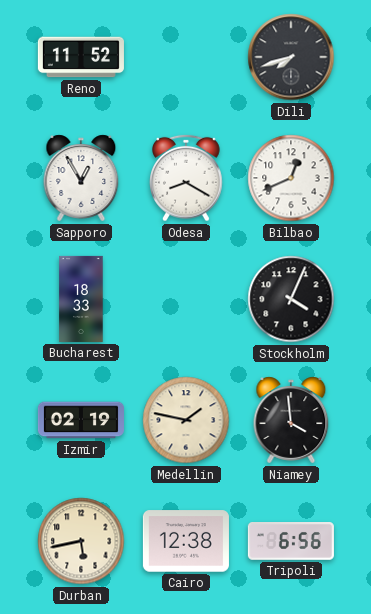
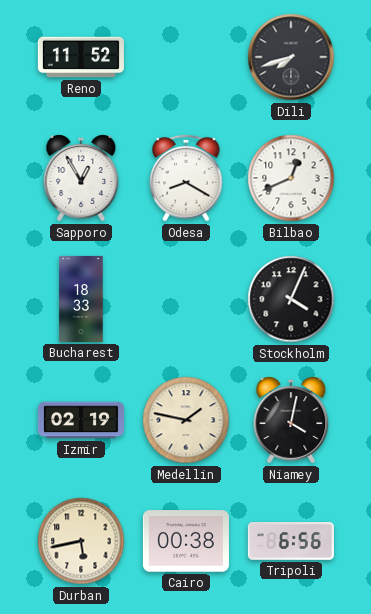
Niamey: 3:59 -> 4:02 (291, 420)
Cairo: 12:38 -> 00:38 (186, 541)
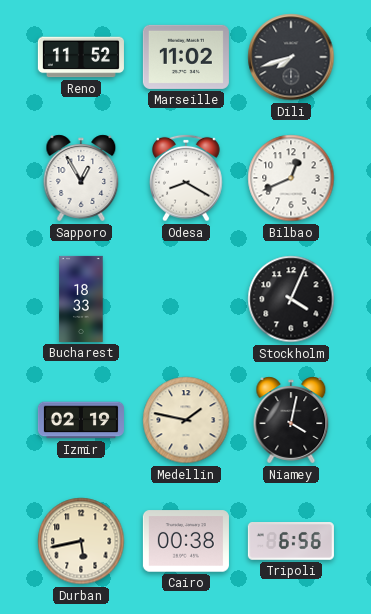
Marseille: none -> 11:02 (186, 57)
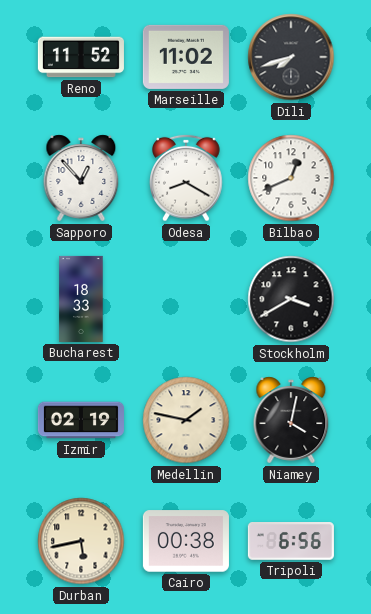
Sapporo: 12:55 -> 12:53 (81, 178)
Stockholm: 4:04 -> 3:40 (291, 299)
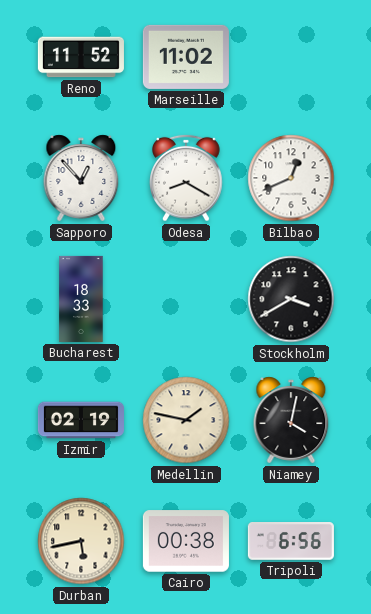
Dili: 7:42 -> none (291, 57)
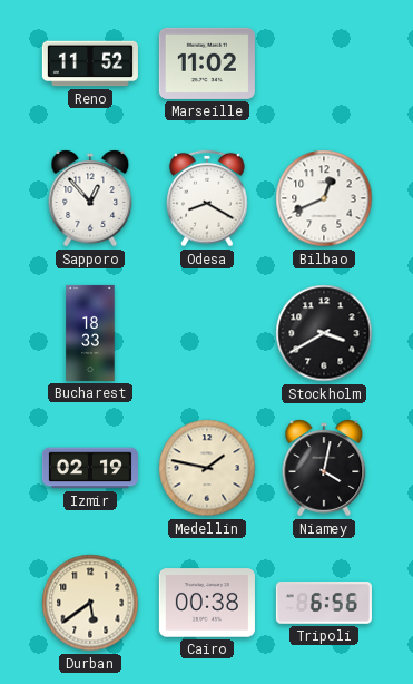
Durban: 5:43 -> 5:39 (90, 603)
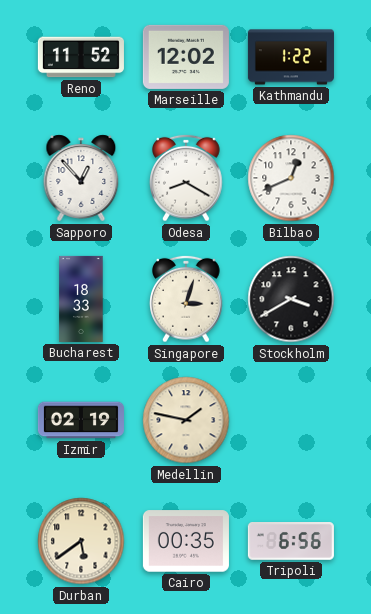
Marseille: 11:02 -> 12:02 (186, 57)
Kathmandu: none -> 1:22 (291, 57)
Singapore: none -> 3:03 (186, 299)
Niamey: 4:02 -> none (324, 468)
Cairo: 00:38 -> 00:35 (186, 541)
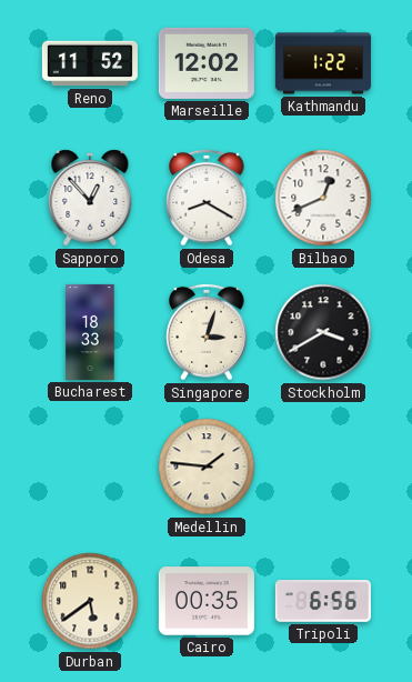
Izmir: 02:19 -> none (81, 420)
Medellin: 1:47 -> 1:46 (207, 467)
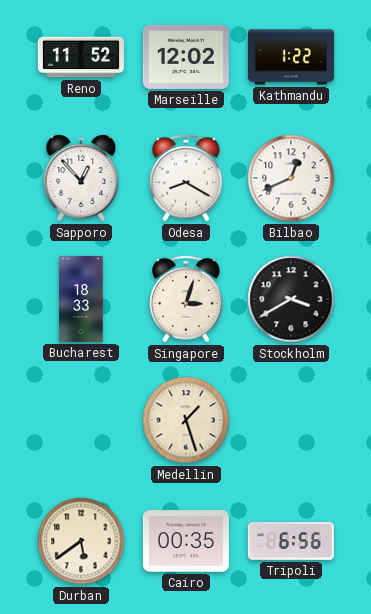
Medellin: 1:46 -> 1:27 (186, 420)
